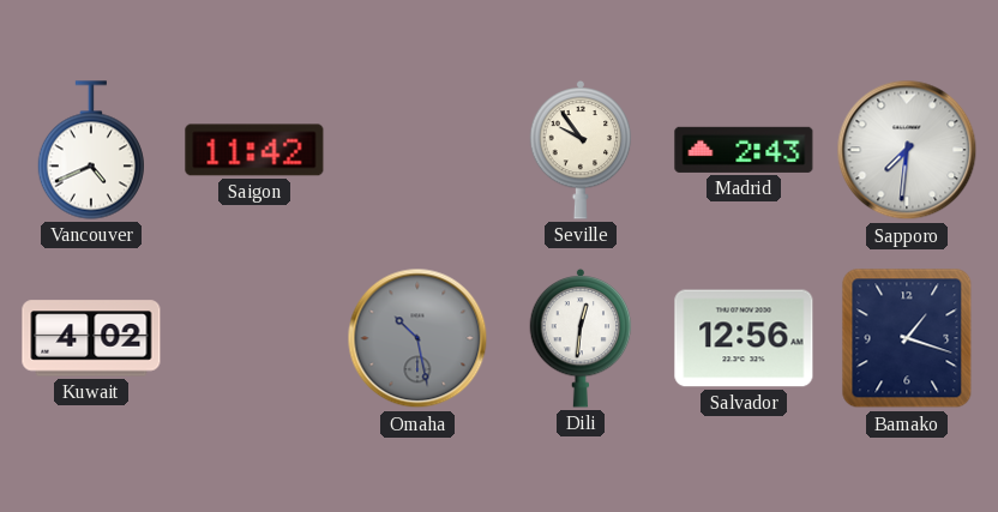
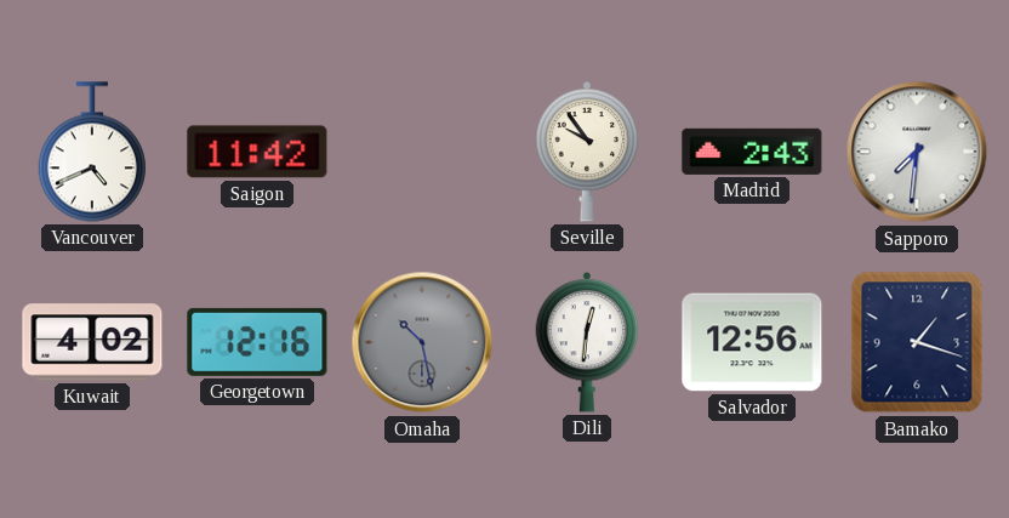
Georgetown: none -> 12:16 (257, 342)
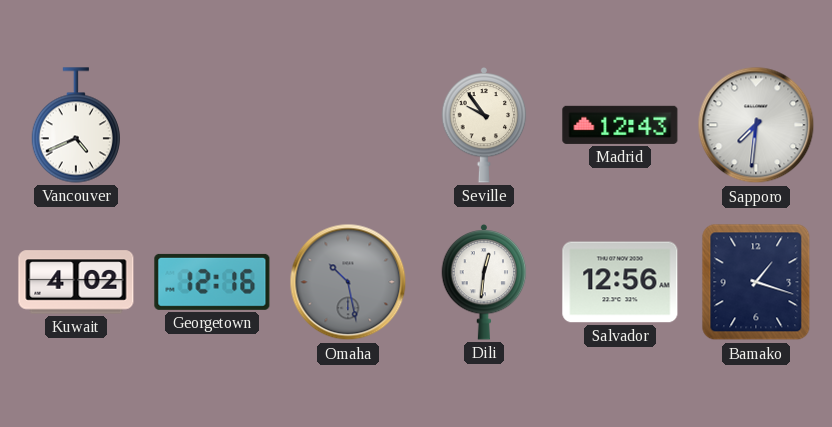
Saigon: 11:42 -> none (257, 152)
Madrid: 2:43 -> 12:43 (620, 125)
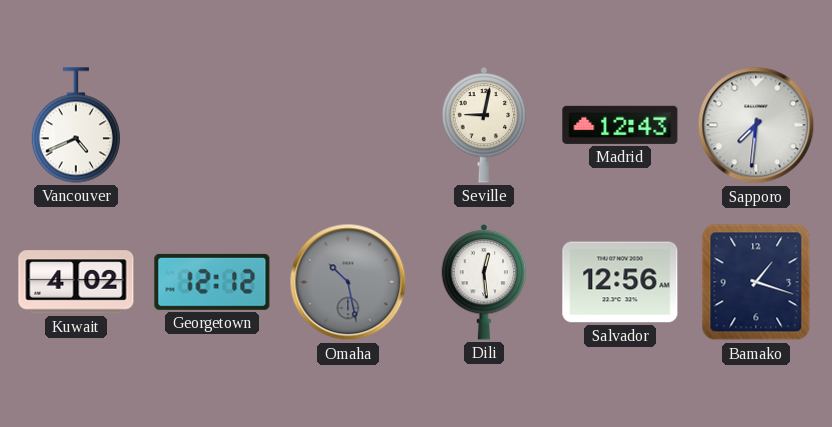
Seville: 9:54 -> 9:02 (484, 125)
Georgetown: 12:16 -> 12:12 (212, 282)
Dili: 12:31 -> 12:29 (484, 282)
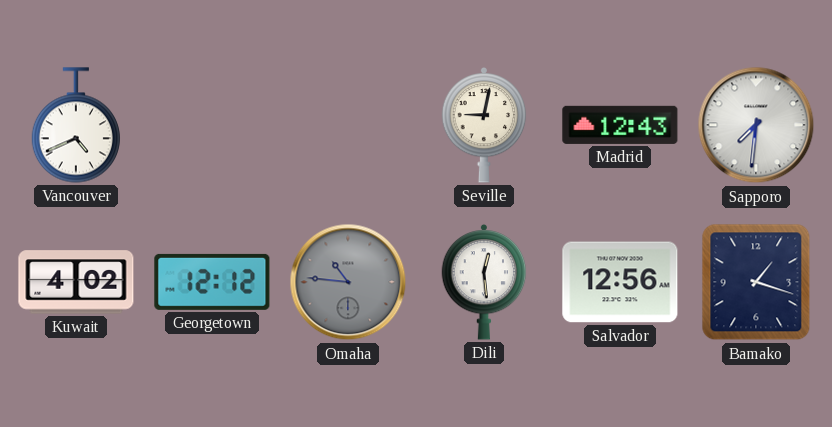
Omaha: 10:28 -> 10:46 (348, 282)
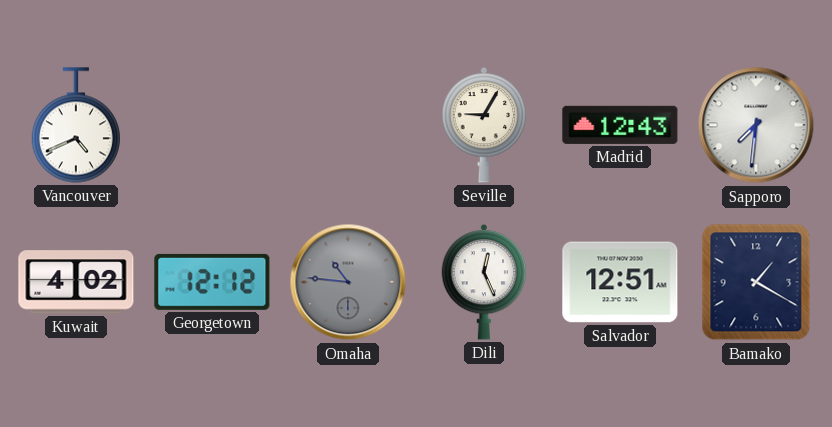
Seville: 9:02 -> 9:05 (484, 125)
Dili: 12:29 -> 12:26 (484, 282)
Salvador: 12:56 -> 12:51 (620, 282)
Bamako: 1:18 -> 1:20 (756, 282)
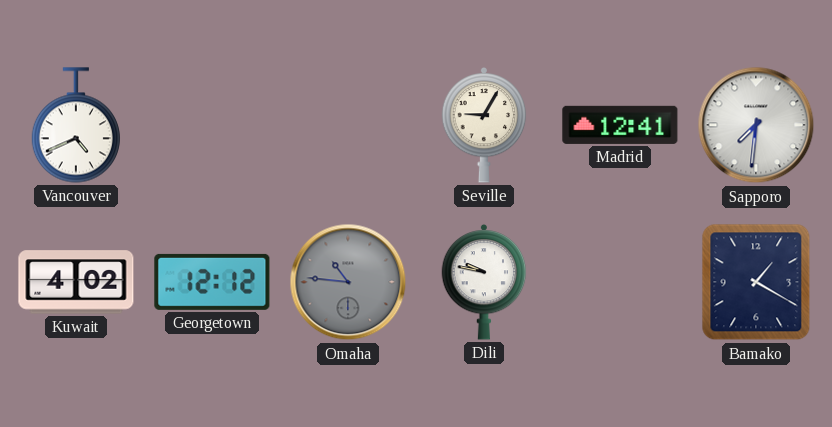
Madrid: 12:43 -> 12:41 (620, 125)
Dili: 12:26 -> 9:47 (484, 282)
Salvador: 12:51 -> none (620, 282)
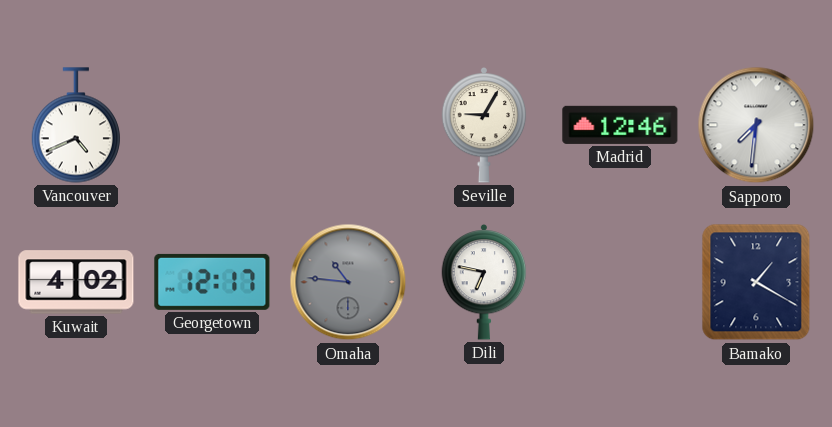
Madrid: 12:41 -> 12:46 (620, 125)
Georgetown: 12:12 -> 12:17 (212, 282)
Dili: 9:47 -> 6:47 (484, 282)
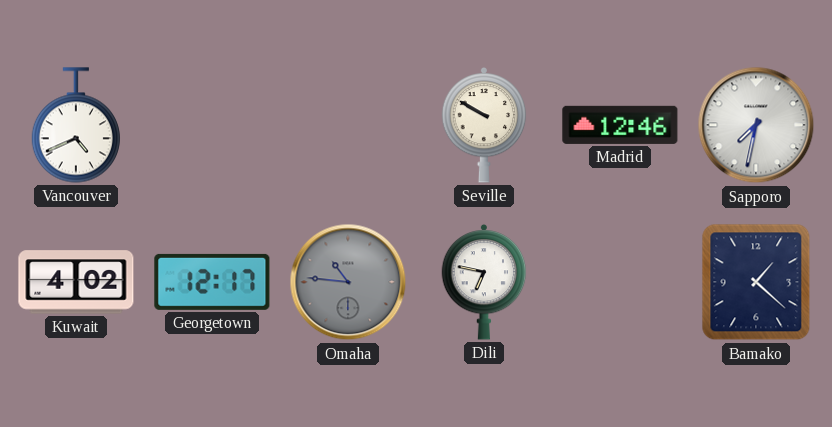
Seville: 9:05 -> 9:50 (484, 125)
Sapporo: 7:31 -> 7:32 (756, 125)
Bamako: 1:20 -> 1:22 (756, 282)
